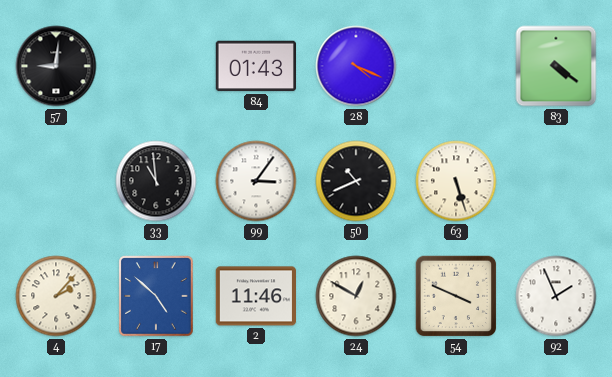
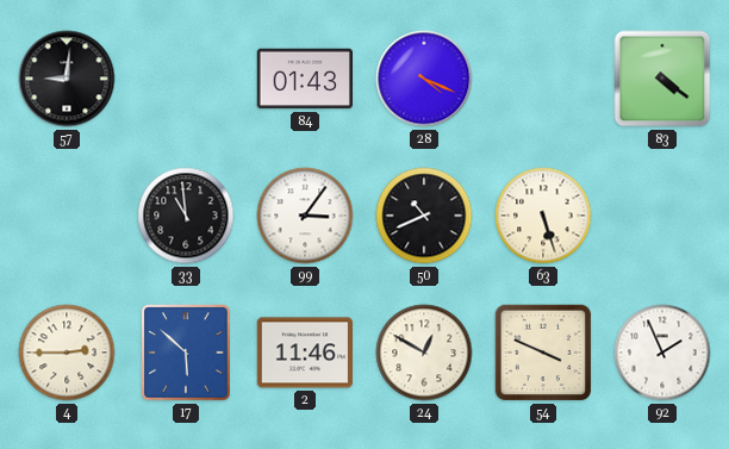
4: 2:07 -> 2:45 (67, 353)
17: 4:52 -> 5:52 (186, 353)
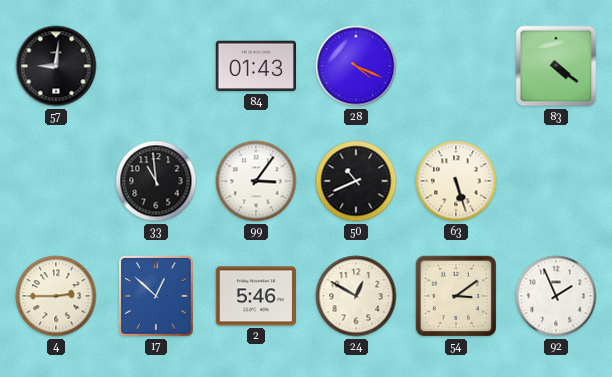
17: 5:52 -> 12:52 (156, 296)
2: 11:46 -> 5:46 (255, 296)
54: 3:49 -> 3:09 (456, 296)
